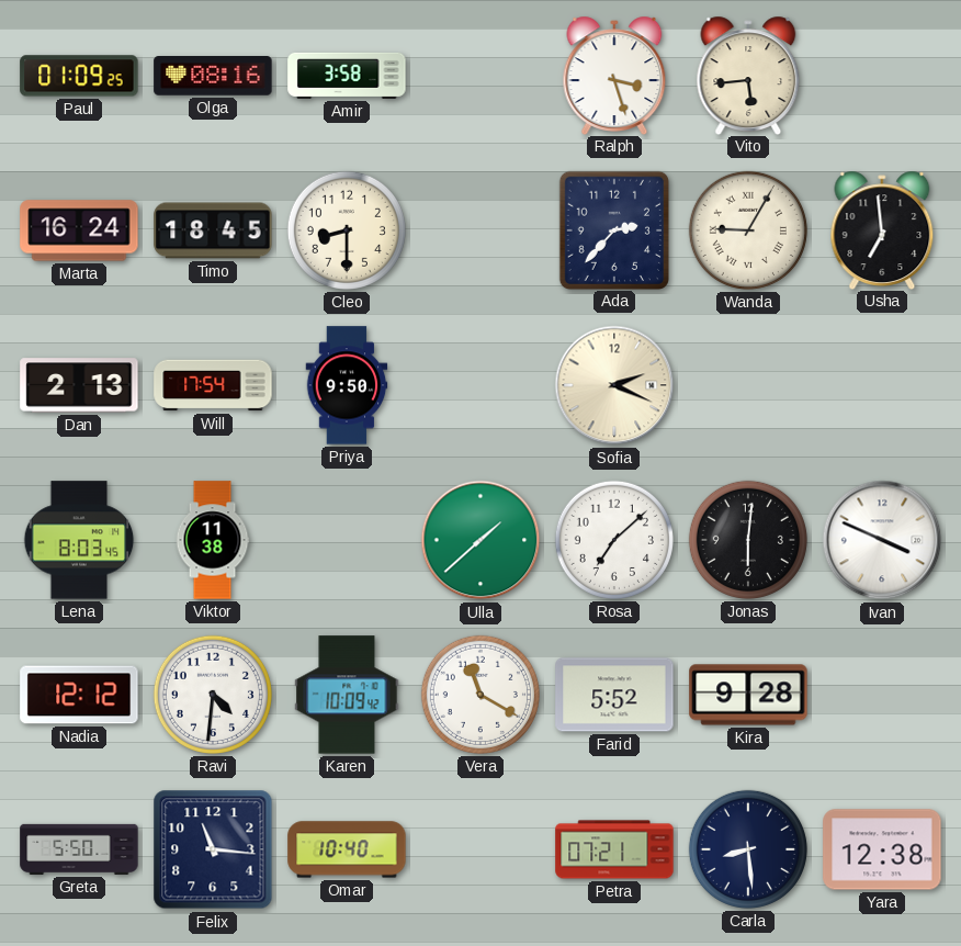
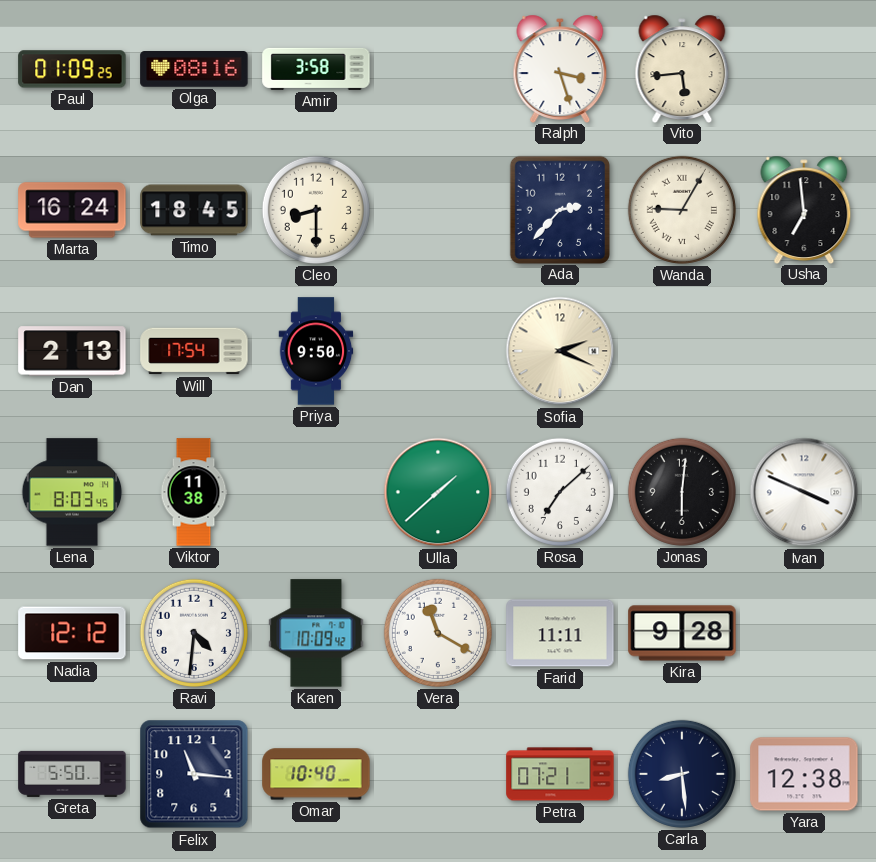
Farid: 5:52 -> 11:11 (560, 633)
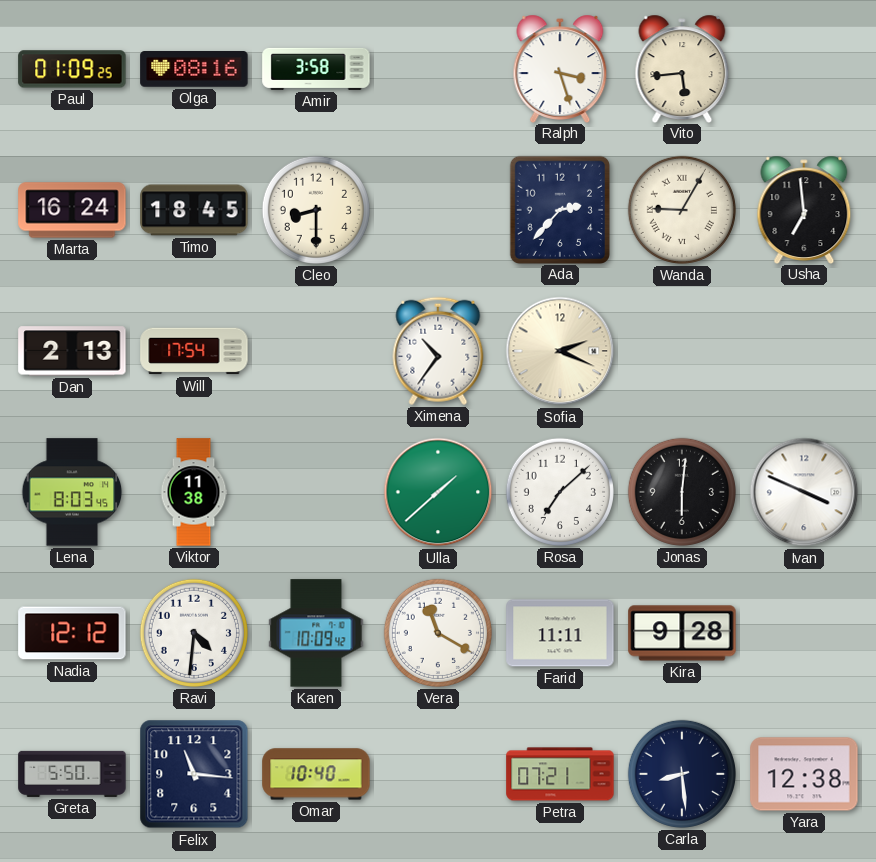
Priya: 9:50 -> none (316, 351)
Ximena: none -> 10:36 (438, 351)
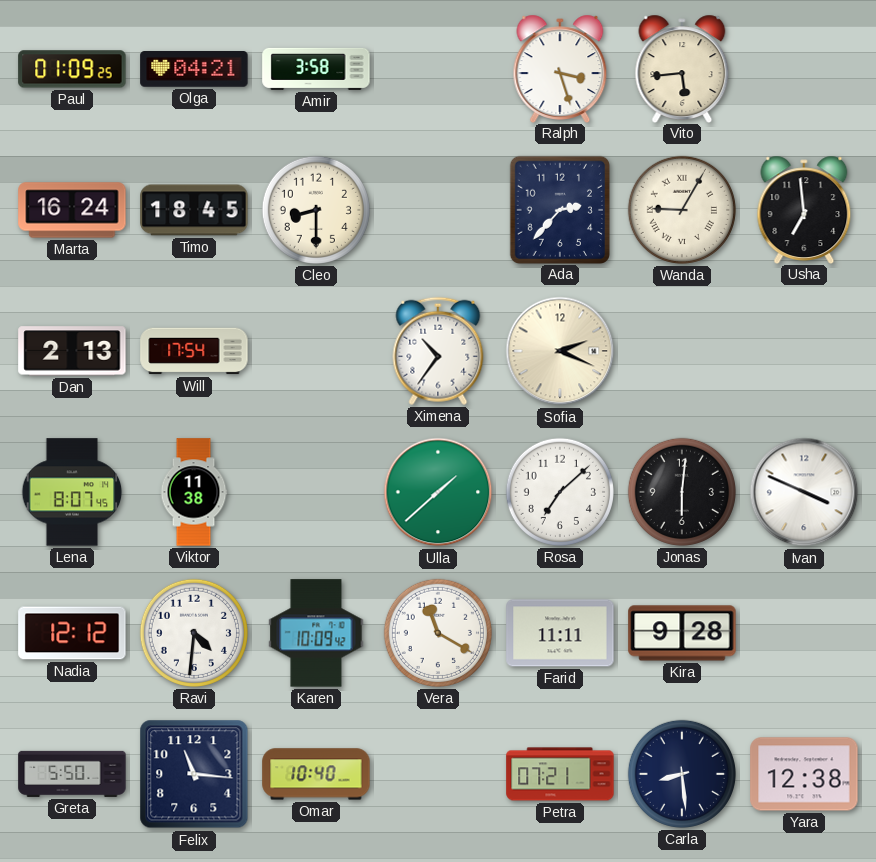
Olga: 08:16 -> 04:21 (194, 70)
Lena: 8:03 -> 8:07 (72, 492)
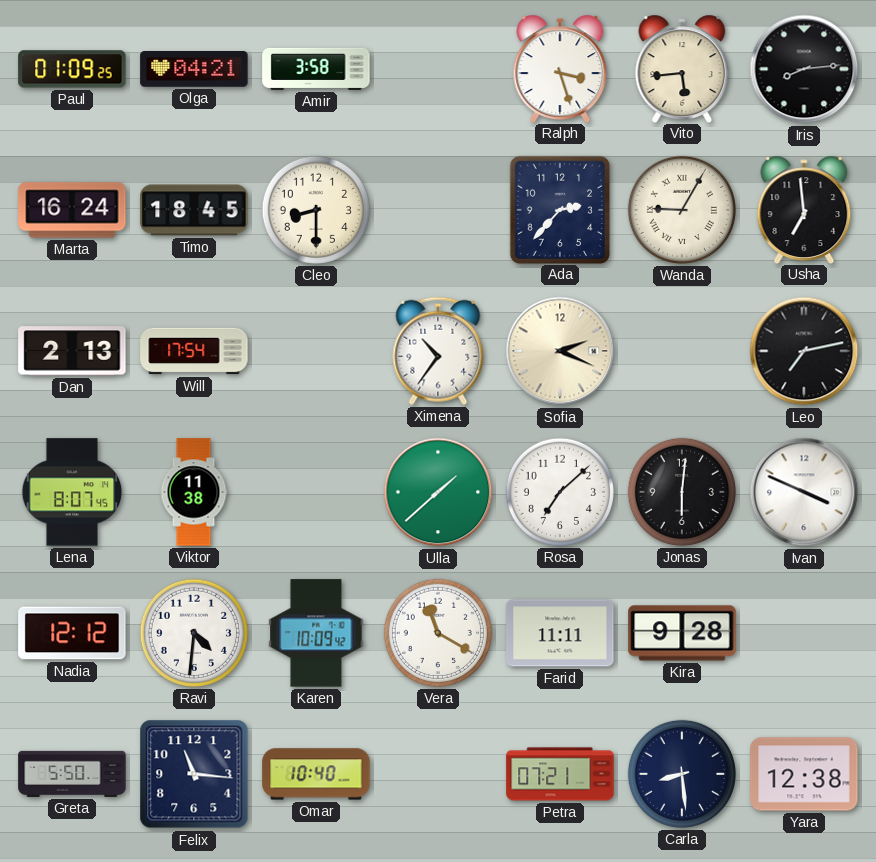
Iris: none -> 8:14 (804, 69)
Leo: none -> 7:13 (804, 351)
